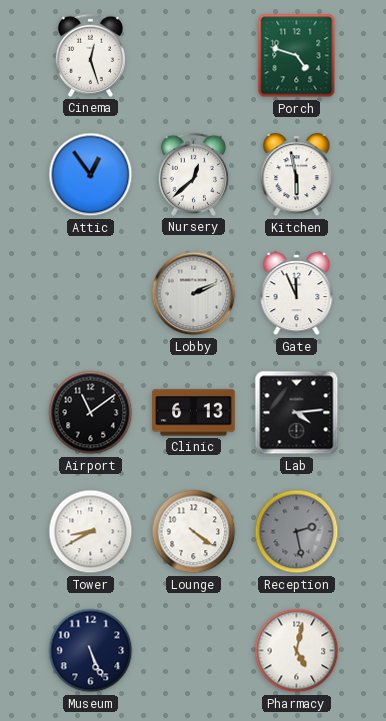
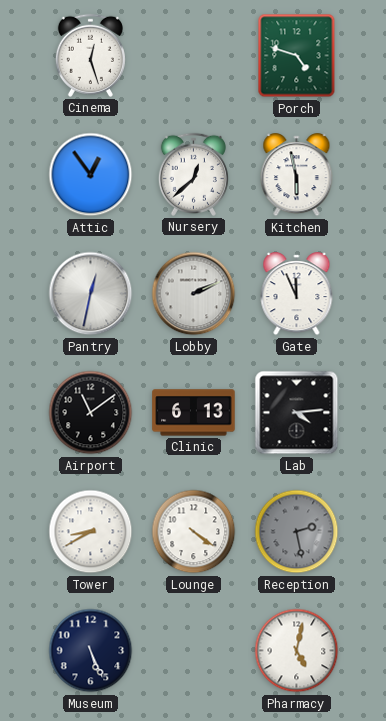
Pantry: none -> 12:32 (91, 294)
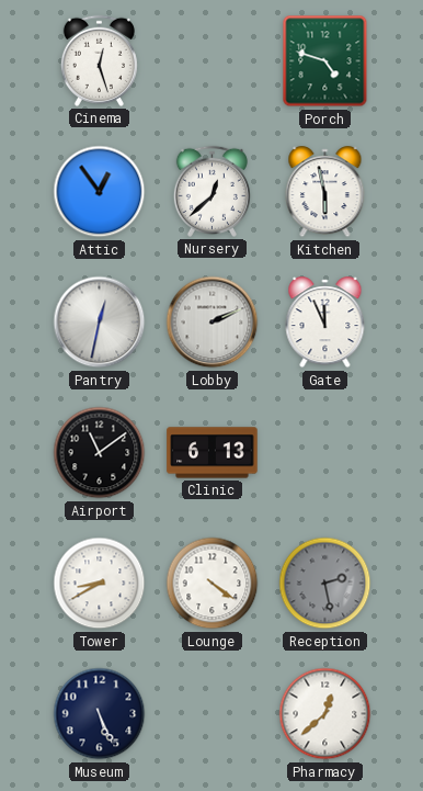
Lab: 4:14 -> none (297, 413)
Pharmacy: 5:02 -> 12:38 (325, 714)
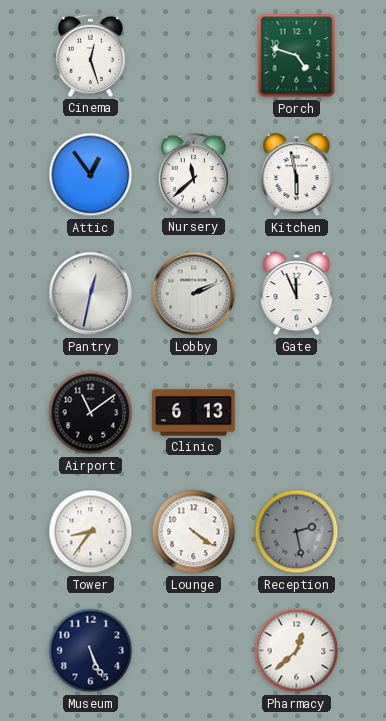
Nursery: 12:38 -> 11:38 (193, 174)
Tower: 8:40 -> 8:36 (91, 532)
